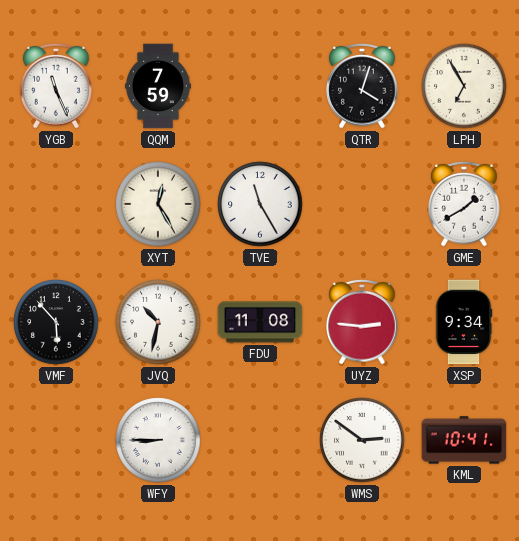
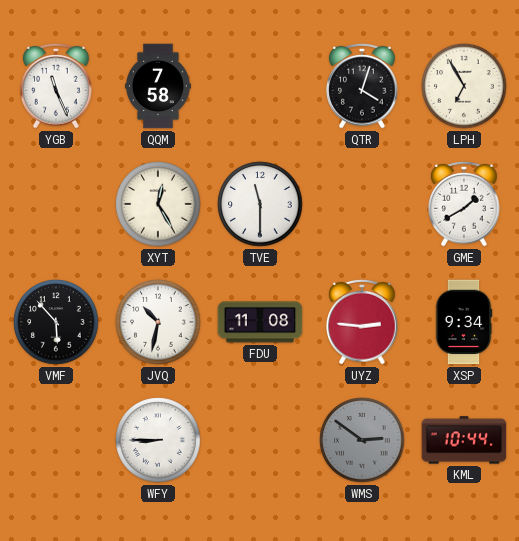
QQM: 7:59 -> 7:58 (159, 86)
TVE: 11:25 -> 11:30 (260, 204)
WMS dial: white -> grey (362, 440)
KML: 10:41 -> 10:44 (464, 440)
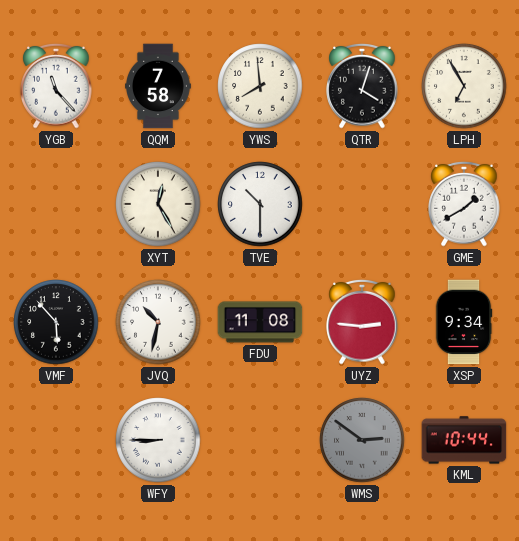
YGB: 11:26 -> 11:23 (56, 86)
YWS: none -> 7:59 (260, 86)
TVE: 11:30 -> 10:30 (260, 204)
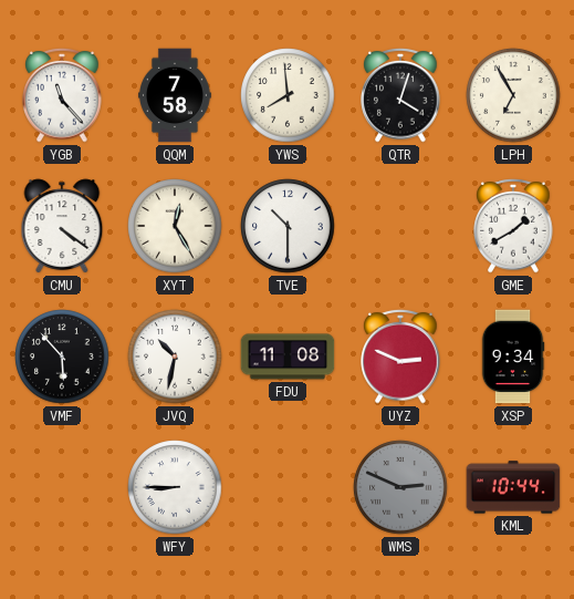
CMU: none -> 4:21 (62, 226)
UYZ: 2:46 -> 2:49 (400, 357)
WMS: 2:51 -> 2:49 (400, 487)
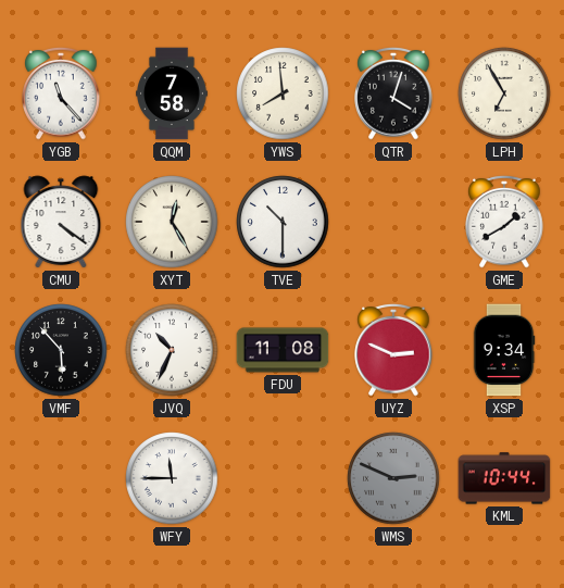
JVQ: 10:32 -> 10:34 (172, 350)
WFY: 8:45 -> 11:45 (172, 478)
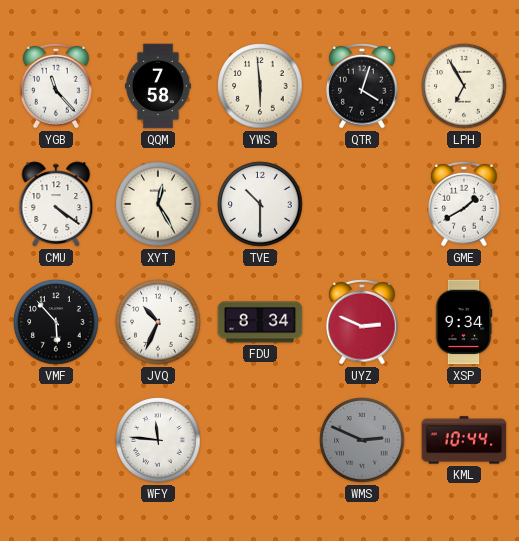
YWS: 7:59 -> 5:59 (260, 86)
FDU: 11:08 -> 8:34 (260, 322)
WFY: 11:45 -> 11:46 (158, 440)
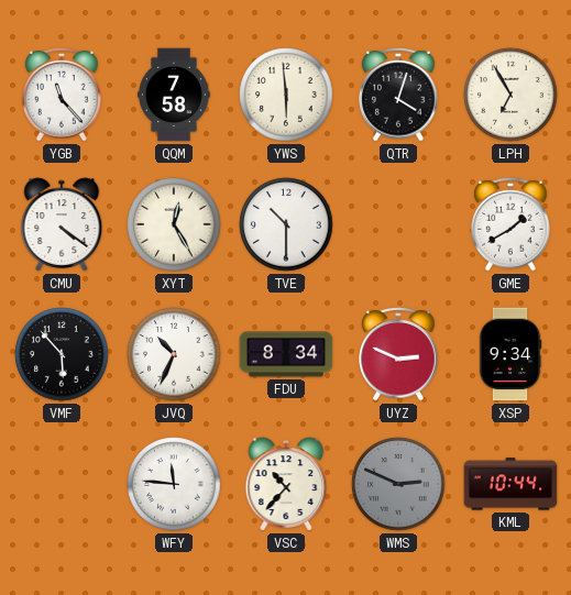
VSC: none -> 10:37 (286, 484)
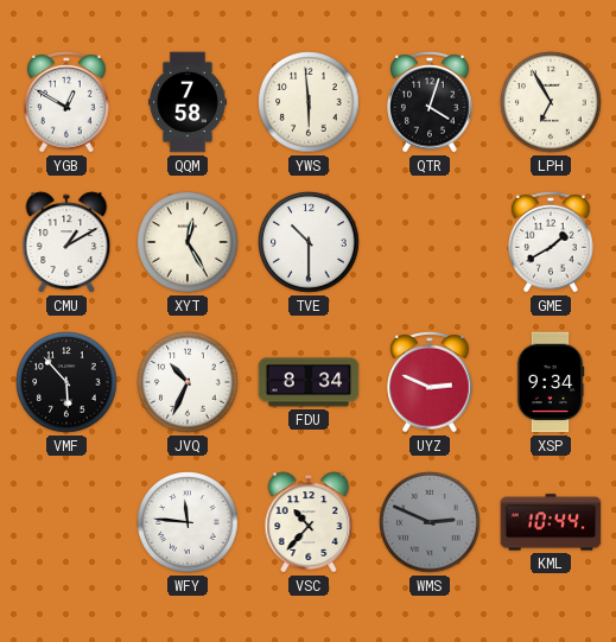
YGB: 11:23 -> 12:50 (66, 102)
CMU: 4:21 -> 1:10 (66, 242)
